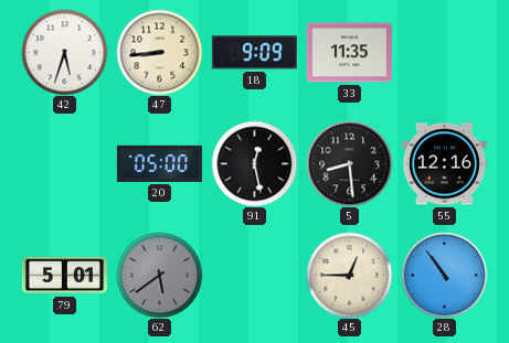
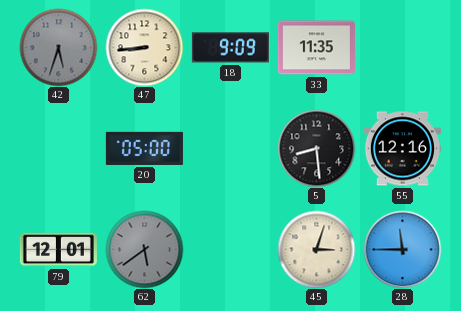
42 dial: white -> grey (58, 47)
91: 12:28 -> none (254, 163)
79: 5:01 -> 12:01 (58, 250)
45: 12:45 -> 3:03 (316, 249)
28: 10:54 -> 11:45 (402, 249)
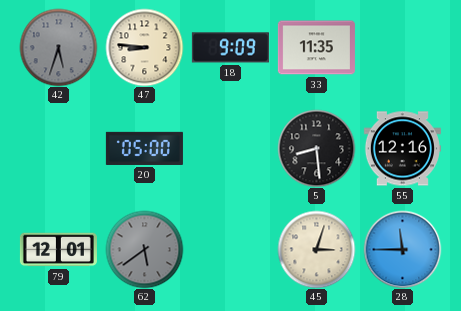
47: 8:44 -> 8:46 (144, 47)
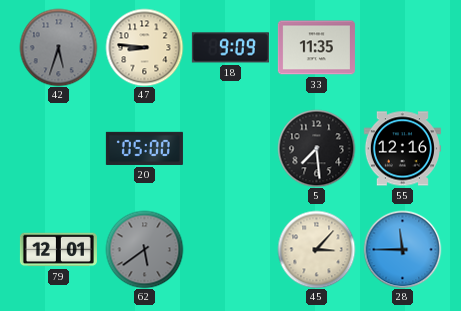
5: 8:29 -> 7:29 (316, 148)
45: 3:03 -> 3:07 (316, 249)
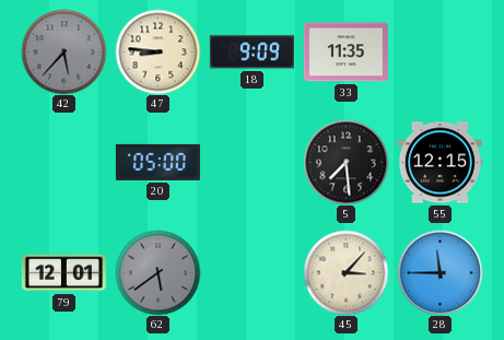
42: 5:33 -> 5:37 (63, 51)
55: 12:16 -> 12:15 (439, 163)
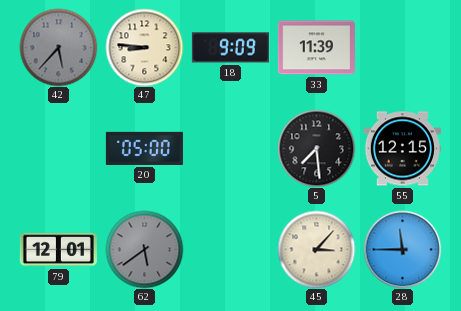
33: 11:35 -> 11:39 (316, 48)
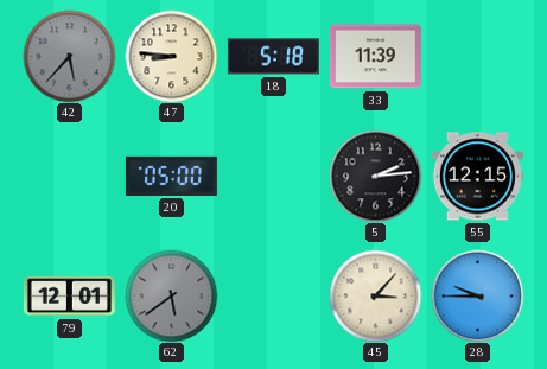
18: 9:09 -> 5:18 (273, 57)
5: 7:29 -> 2:14 (375, 176)
28: 11:45 -> 9:45 (477, 295)
